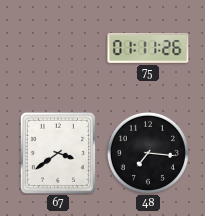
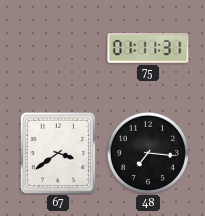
75: 01:11:26 -> 01:11:31 (148, 49)
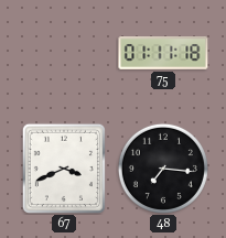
75: 01:11:31 -> 01:11:18 (163, 54)
67: 3:39 -> 3:41 (64, 169)
